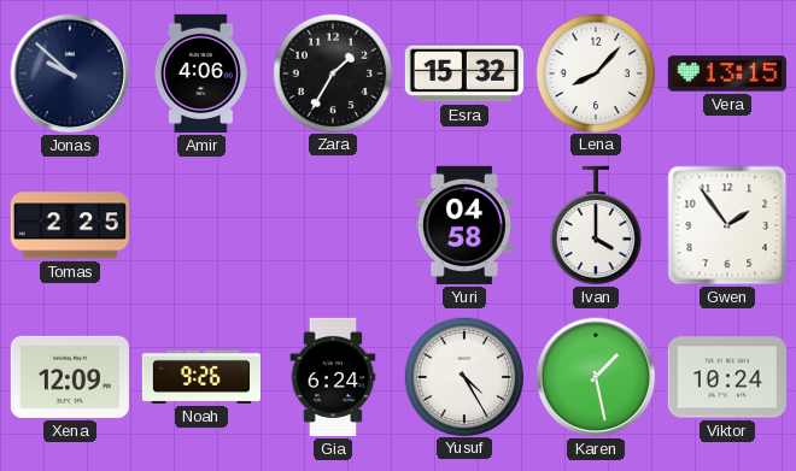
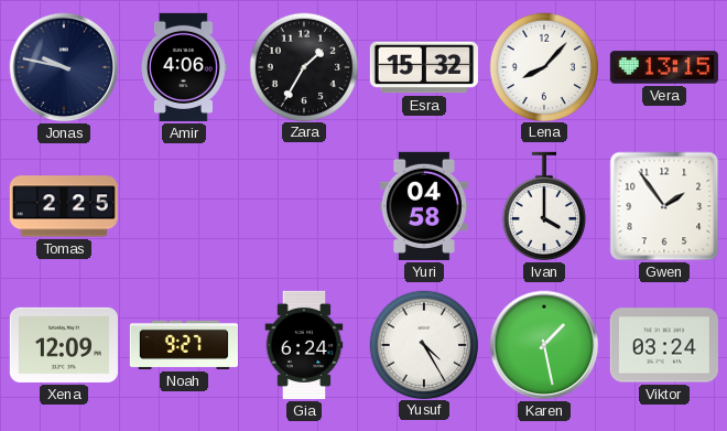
Jonas: 9:52 -> 9:47 (64, 67)
Noah: 9:26 -> 9:27 (184, 345)
Viktor: 10:24 -> 03:24 (664, 345)
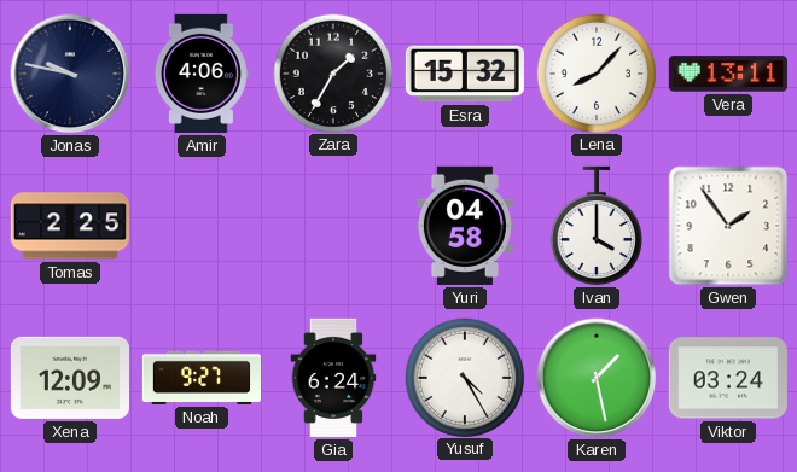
Vera: 13:15 -> 13:11 (728, 74)
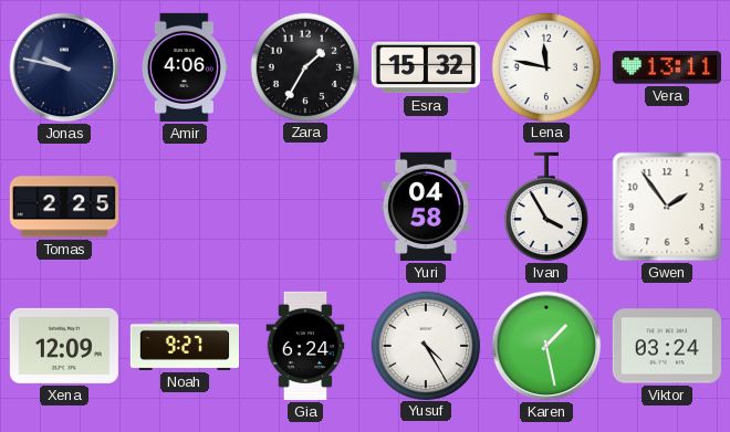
Lena: 8:07 -> 11:47 (545, 66)
Ivan: 4:00 -> 3:55 (545, 207)
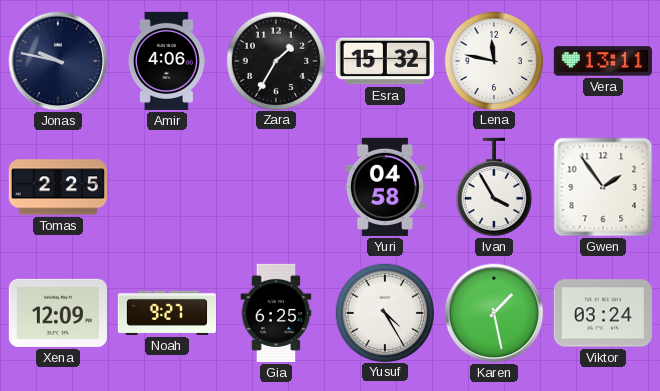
Gia: 6:24 -> 6:25 (276, 313)
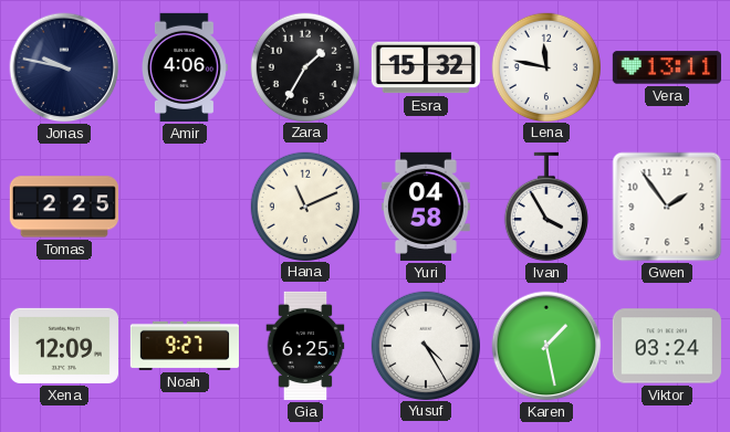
Hana: none -> 11:11 (304, 206)
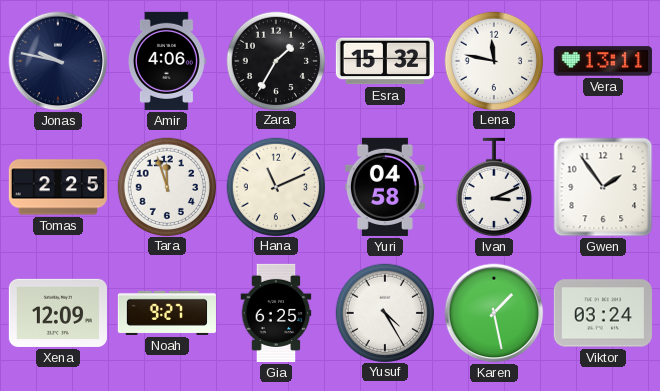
Tara: none -> 11:57 (166, 186)
Ivan: 3:55 -> 3:11 (493, 187)
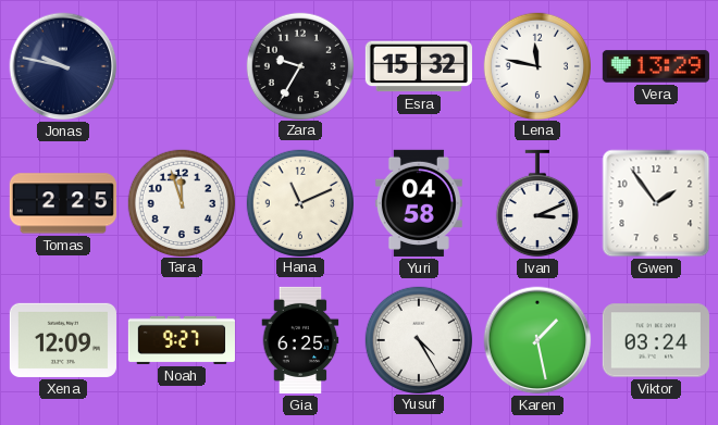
Amir: 4:06 -> none (167, 61)
Zara: 1:35 -> 9:35 (299, 65)
Vera: 13:11 -> 13:29 (656, 66)
